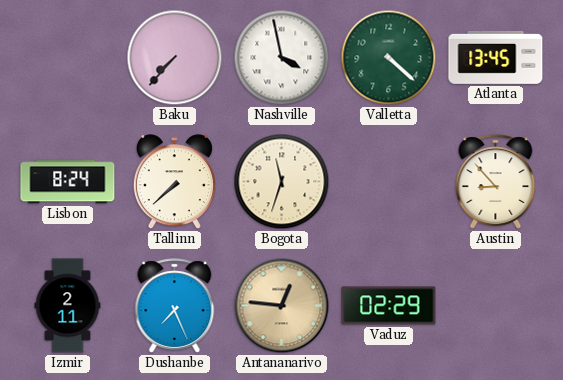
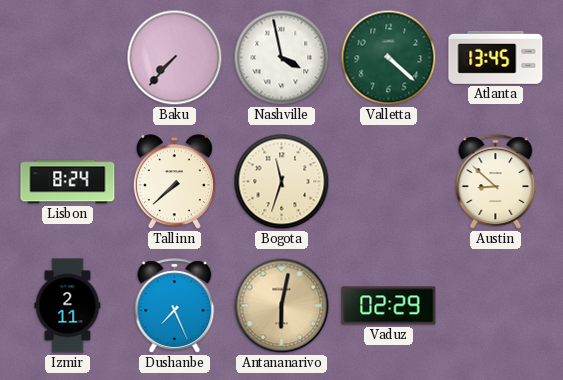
Austin: 8:53 -> 8:52 (496, 182)
Antananarivo: 12:46 -> 6:02 (282, 306)
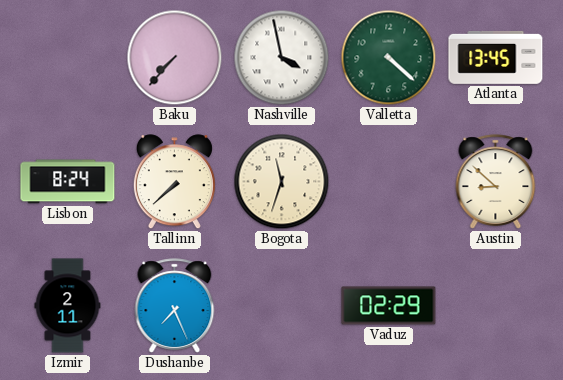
Antananarivo: 6:02 -> none (282, 306)
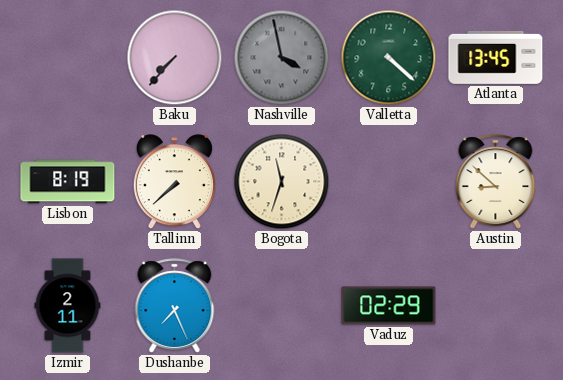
Nashville dial: white -> grey (282, 58)
Lisbon: 8:24 -> 8:19 (68, 182)
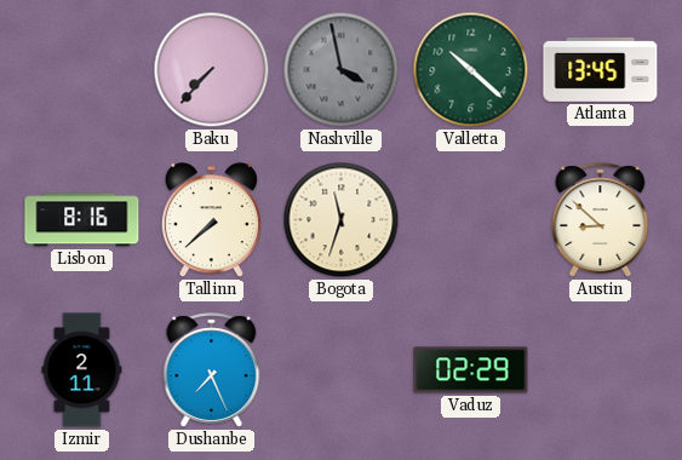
Valletta: 4:22 -> 10:22 (471, 70)
Lisbon: 8:19 -> 8:16 (82, 220)
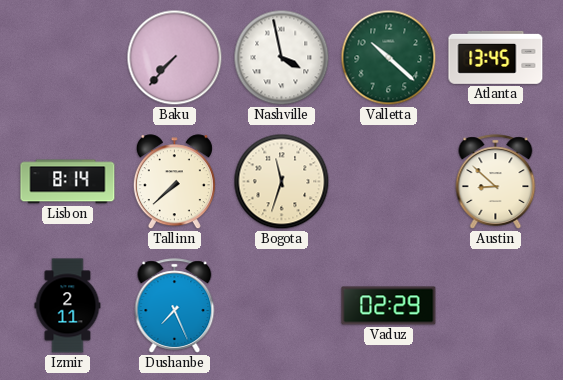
Nashville dial: grey -> white (282, 58)
Lisbon: 8:16 -> 8:14 (68, 182)
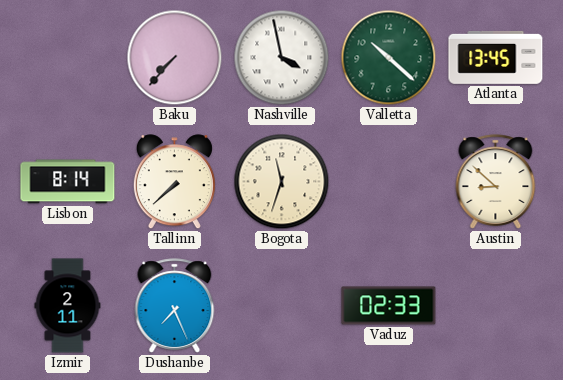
Vaduz: 02:29 -> 02:33 (389, 306)
